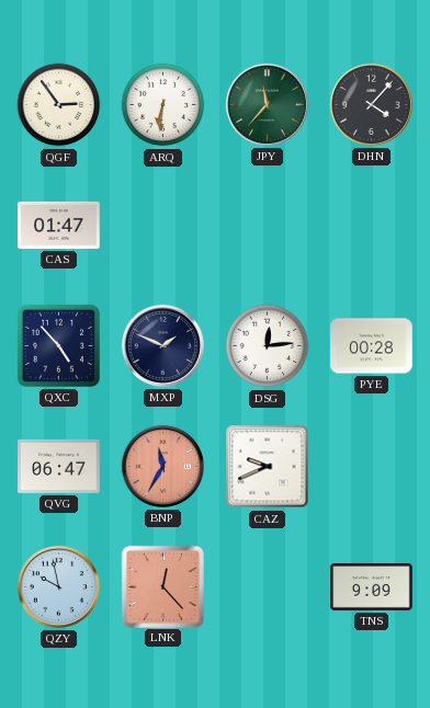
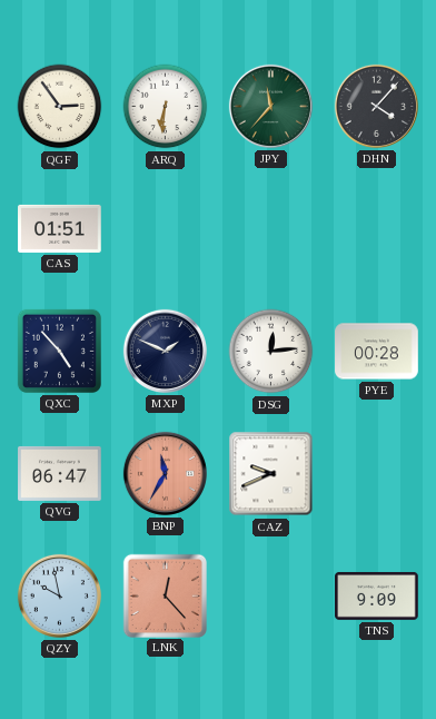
CAS: 01:47 -> 01:51 (60, 228)
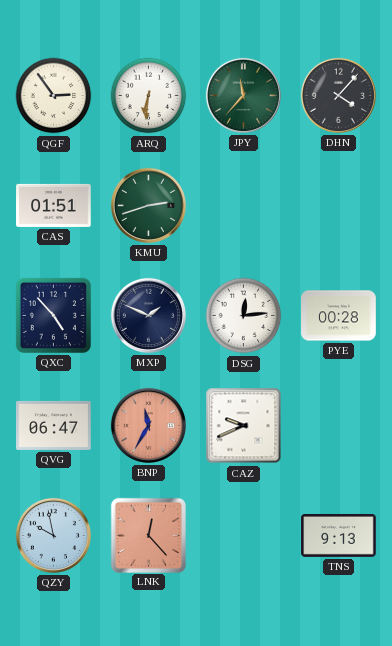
KMU: none -> 2:42 (148, 205)
TNS: 9:09 -> 9:13 (339, 535)
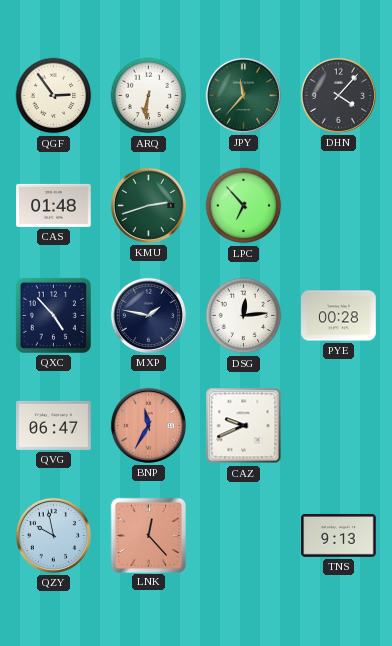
CAS: 01:51 -> 01:48 (54, 205)
LPC: none -> 6:53 (244, 206)
MXP: 1:49 -> 1:47 (148, 315)
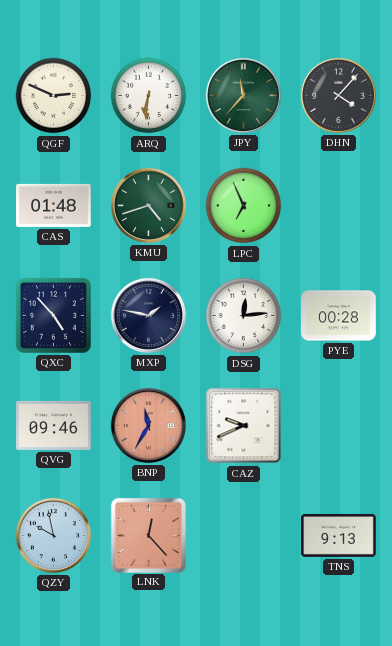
QGF: 2:54 -> 2:49 (54, 96)
KMU: 2:42 -> 4:42 (148, 205)
LPC: 6:53 -> 6:56 (244, 206)
QVG: 06:47 -> 09:46 (54, 425)
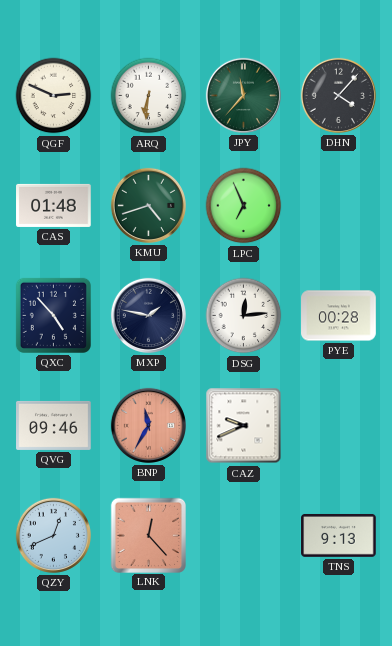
QZY: 9:58 -> 12:41 (53, 535)
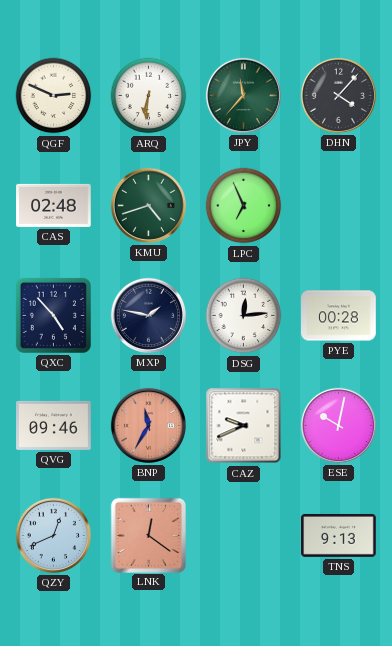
CAS: 01:48 -> 02:48 (54, 205)
ESE: none -> 10:02 (338, 425)
LNK: 12:23 -> 12:21 (148, 535)
